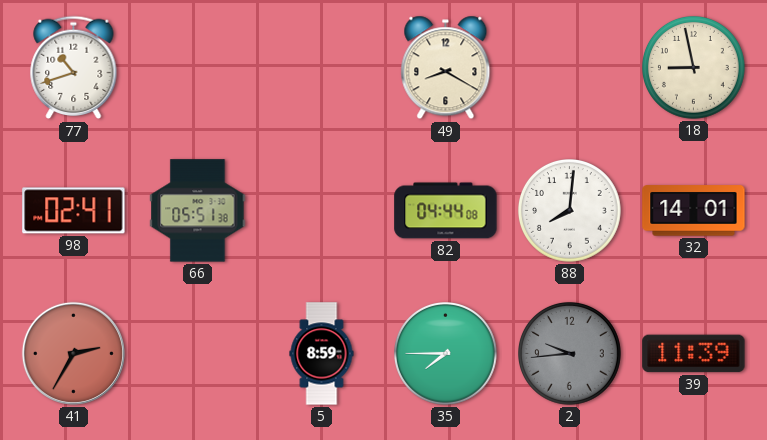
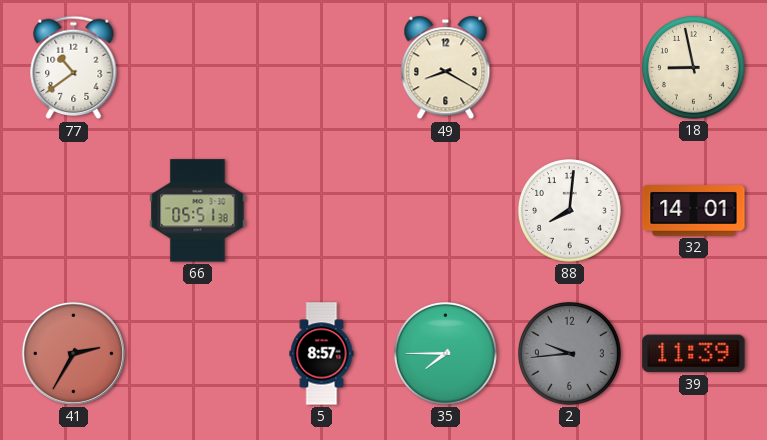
77: 10:42 -> 10:39 (74, 68)
98: 02:41 -> none (74, 211)
82: 04:44 -> none (446, 211)
5: 8:59 -> 8:57 (322, 354)
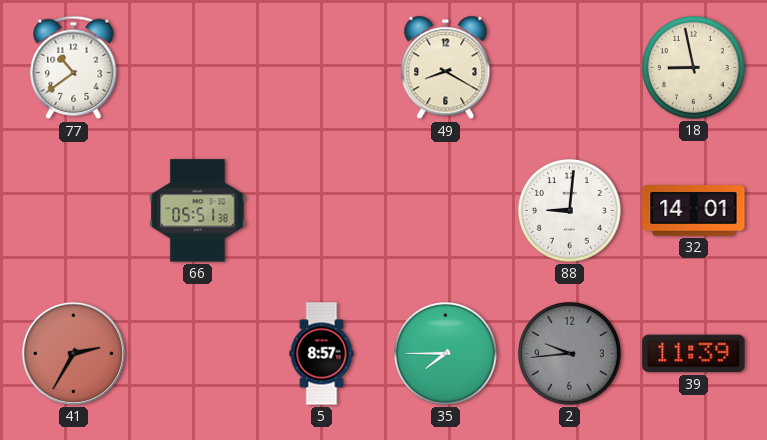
88: 8:01 -> 9:01 (570, 211)
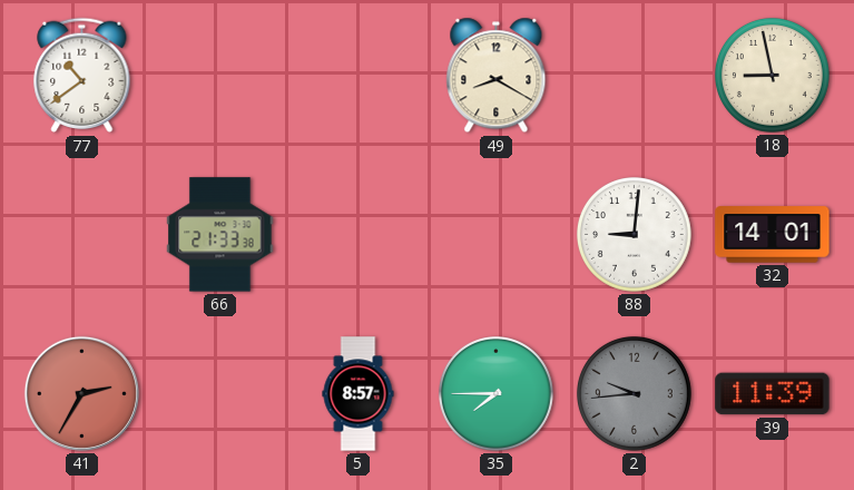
66: 05:51 -> 21:33 (220, 235)
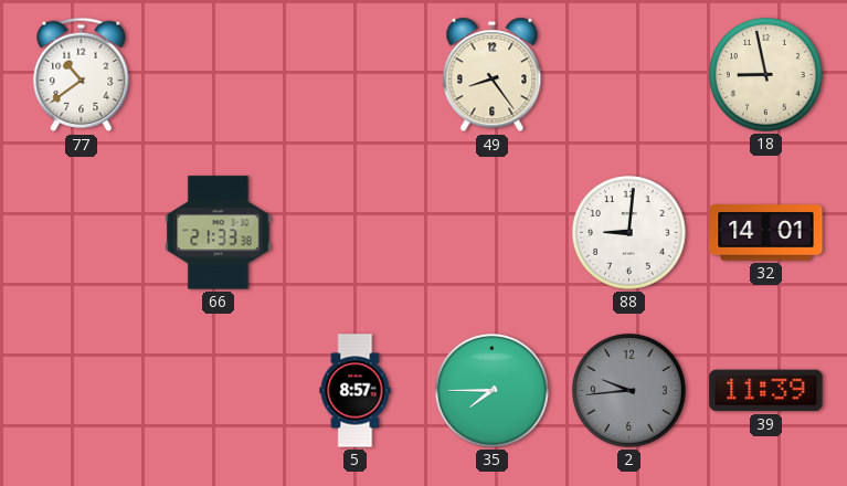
49: 8:20 -> 8:24 (493, 75)
41: 2:35 -> none (81, 393)
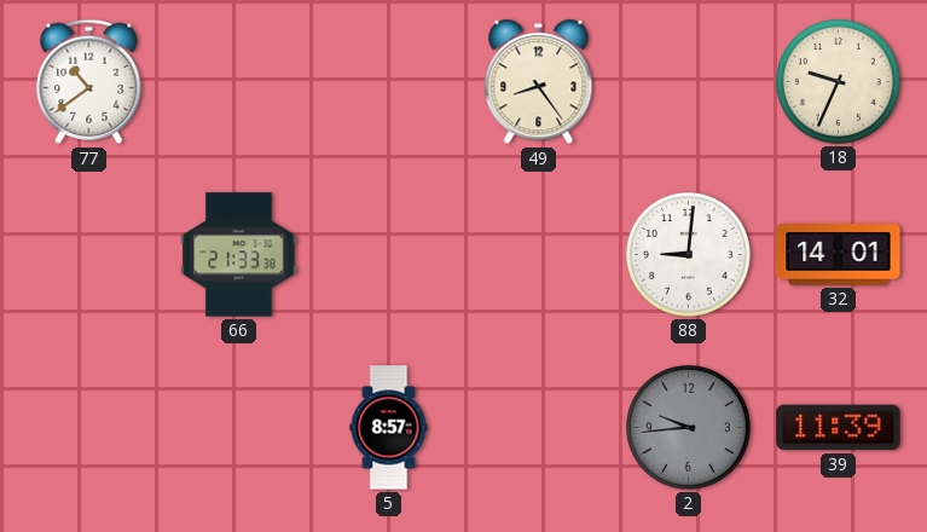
18: 8:58 -> 9:34 (839, 82)
35: 7:45 -> none (493, 391)
